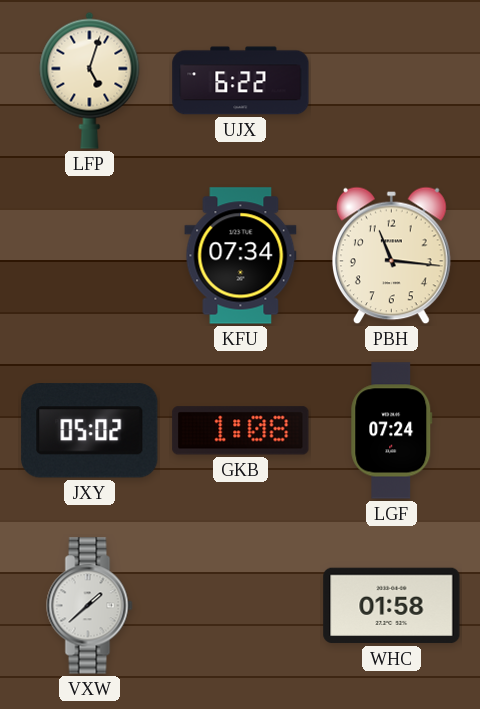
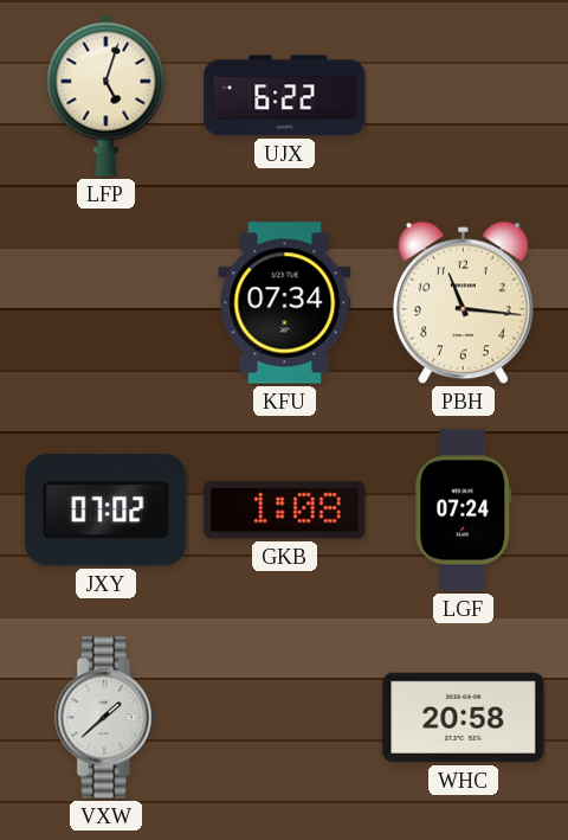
JXY: 05:02 -> 07:02 (106, 511)
WHC: 01:58 -> 20:58 (464, 718)
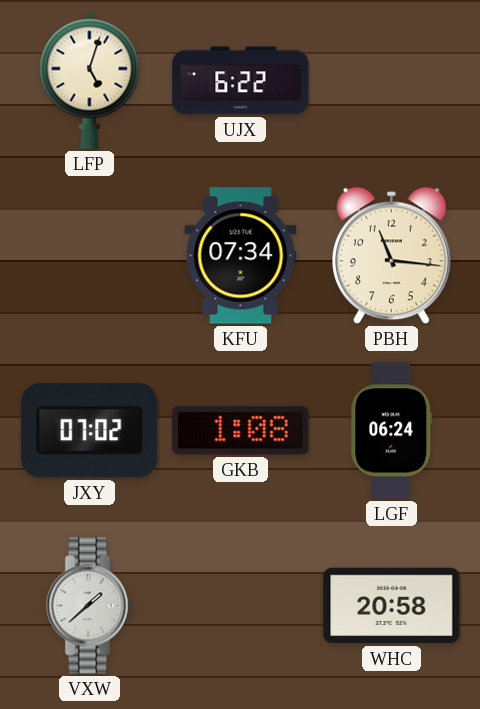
LGF: 07:24 -> 06:24 (392, 431)
